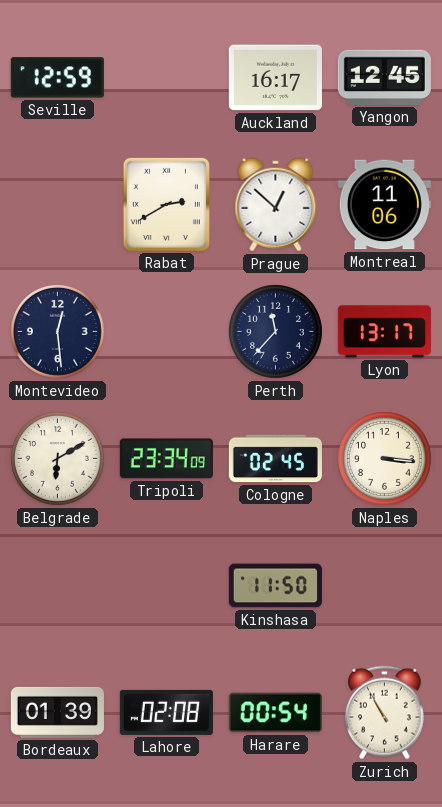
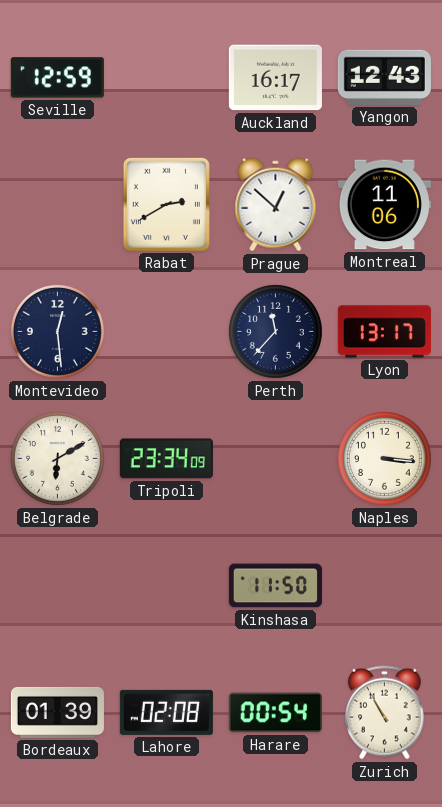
Yangon: 12:45 -> 12:43 (384, 77)
Cologne: 02:45 -> none (275, 459)
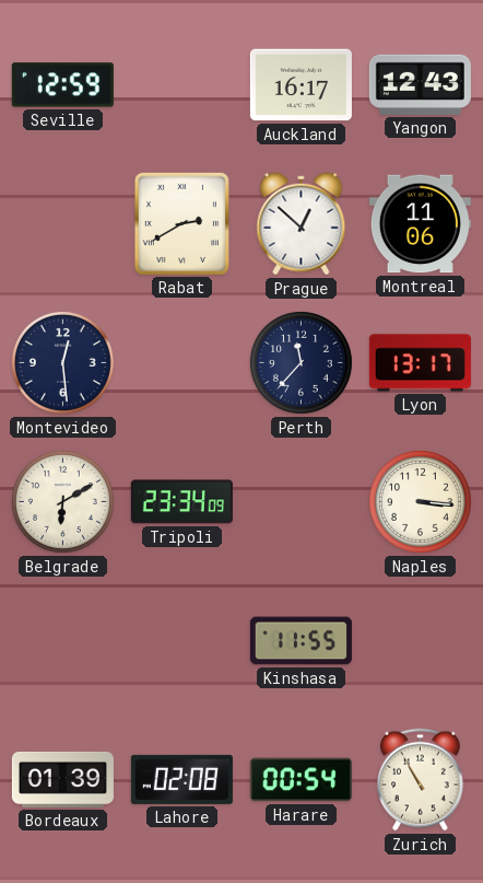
Kinshasa: 11:50 -> 11:55 (301, 641)
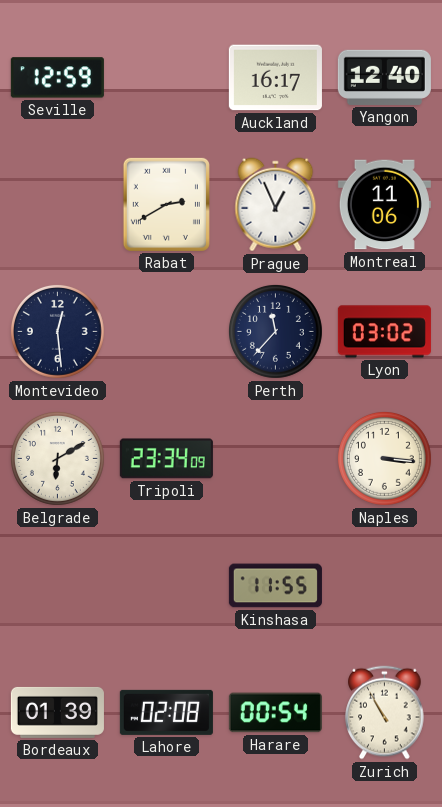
Yangon: 12:43 -> 12:40 (384, 77)
Prague: 12:52 -> 12:56 (276, 205)
Lyon: 13:17 -> 03:02 (384, 332)
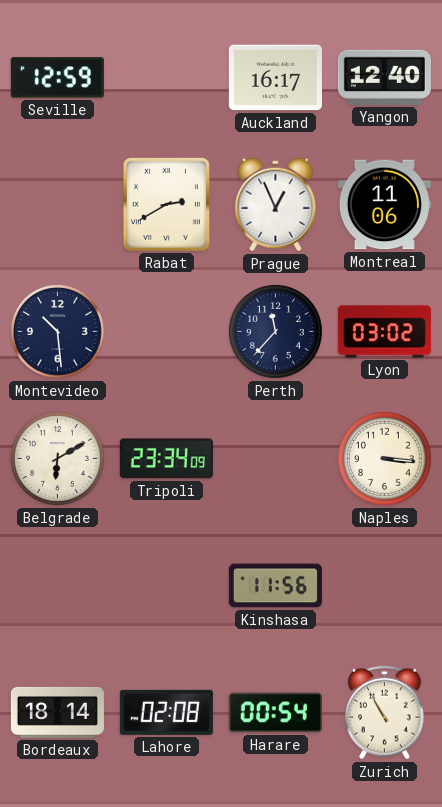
Montevideo: 12:29 -> 10:29 (57, 331)
Kinshasa: 11:55 -> 11:56 (275, 586)
Bordeaux: 01:39 -> 18:14 (57, 712)
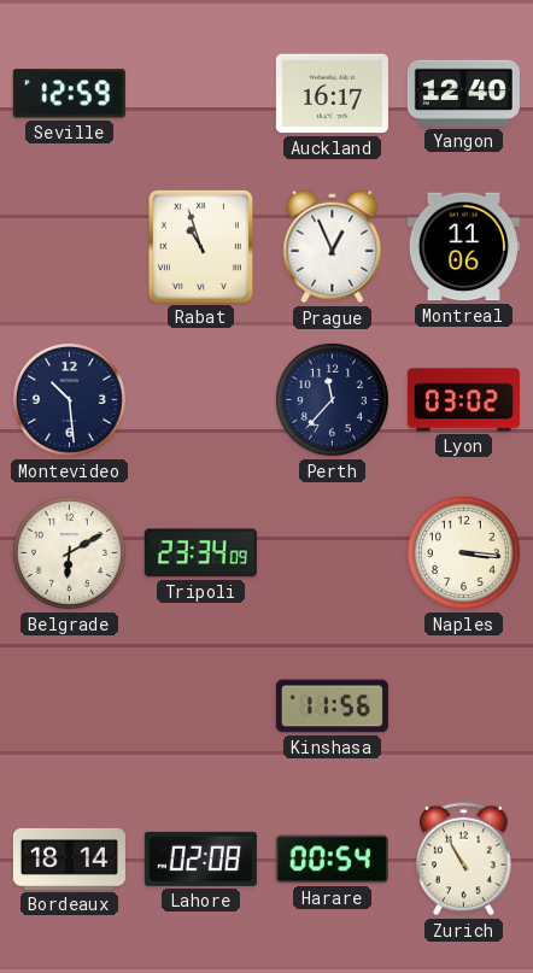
Rabat: 2:40 -> 10:57 (200, 246)
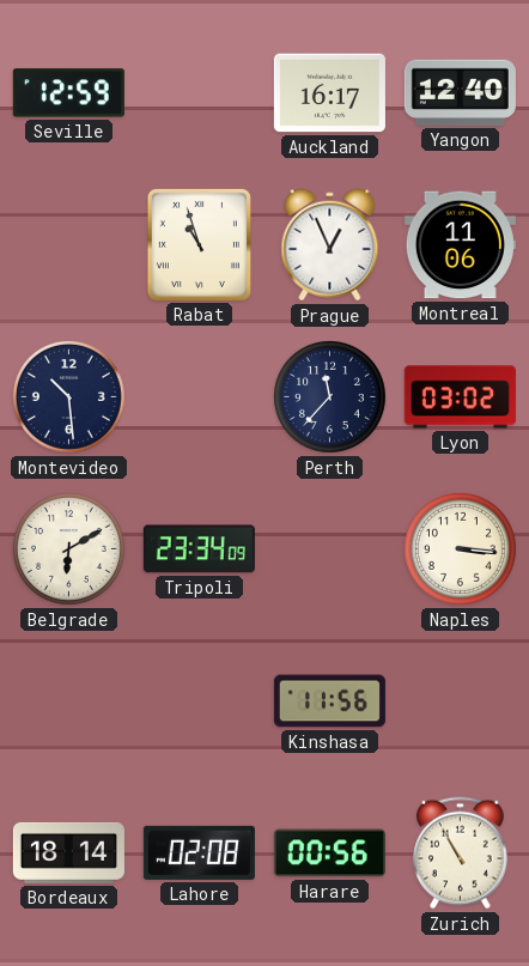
Harare: 00:54 -> 00:56 (329, 853)
